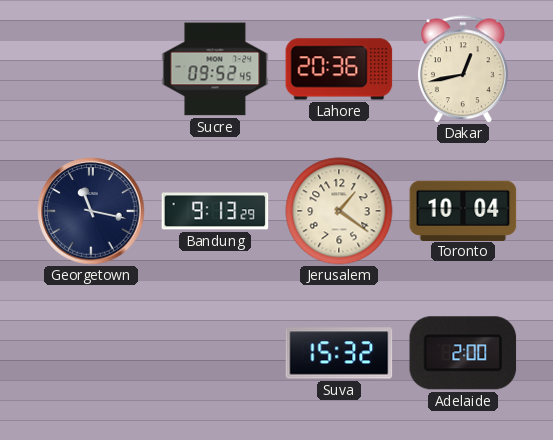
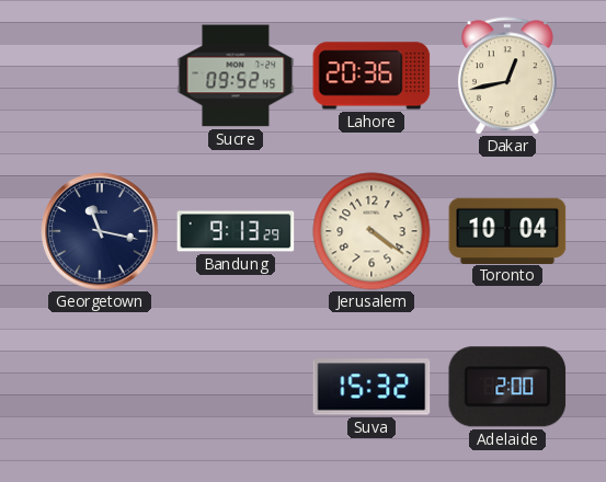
Jerusalem: 1:21 -> 4:21 (371, 231)
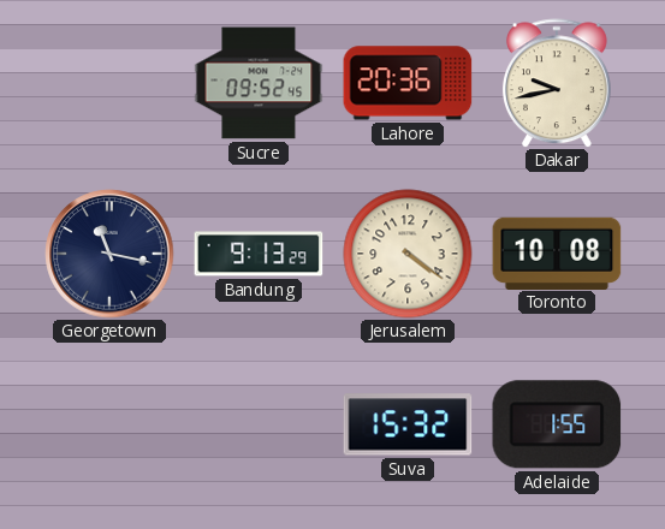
Dakar: 12:43 -> 9:43 (557, 83)
Toronto: 10:04 -> 10:08 (557, 252)
Adelaide: 2:00 -> 1:55 (557, 424)
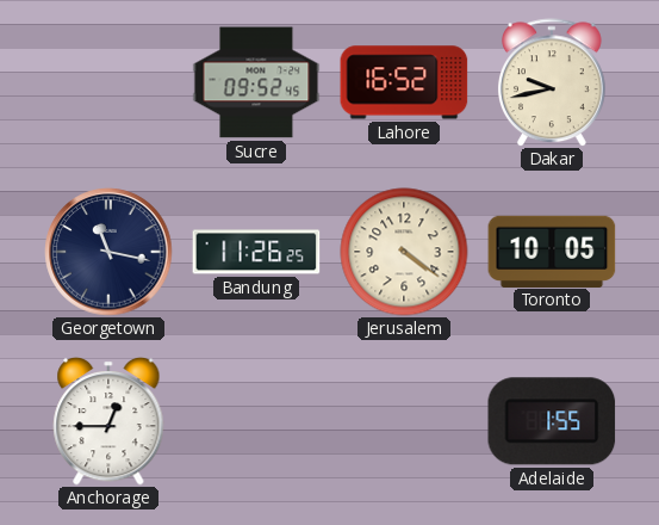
Lahore: 20:36 -> 16:52 (404, 82)
Bandung: 9:13 -> 11:26 (256, 252)
Toronto: 10:08 -> 10:05 (552, 251)
Anchorage: none -> 12:45 (108, 421)
Suva: 15:32 -> none (408, 424)
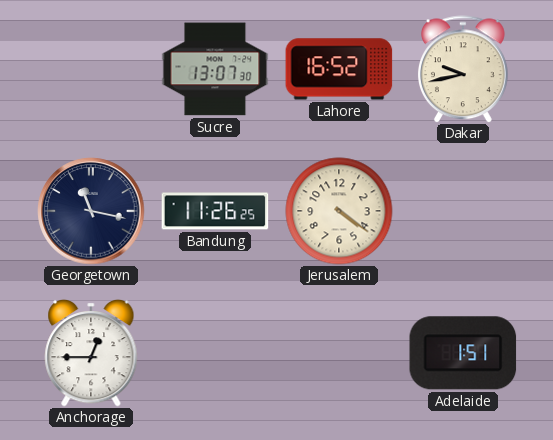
Sucre: 09:52 -> 13:07 (215, 69)
Toronto: 10:05 -> none (552, 251)
Adelaide: 1:55 -> 1:51 (463, 353)
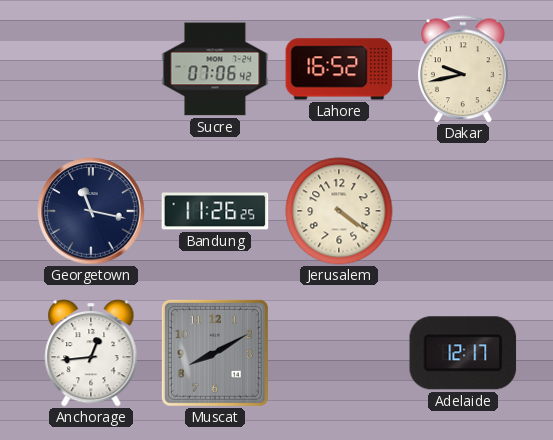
Sucre: 13:07 -> 07:06 (215, 69)
Anchorage: 12:45 -> 12:44 (91, 353)
Muscat: none -> 8:10 (215, 353)
Adelaide: 1:51 -> 12:17 (463, 353)
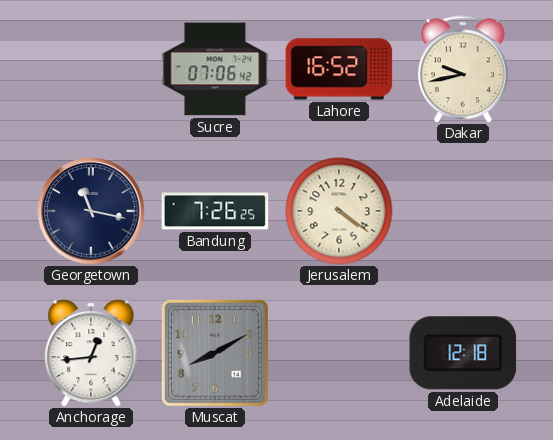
Bandung: 11:26 -> 7:26 (215, 211)
Adelaide: 12:17 -> 12:18 (463, 353)
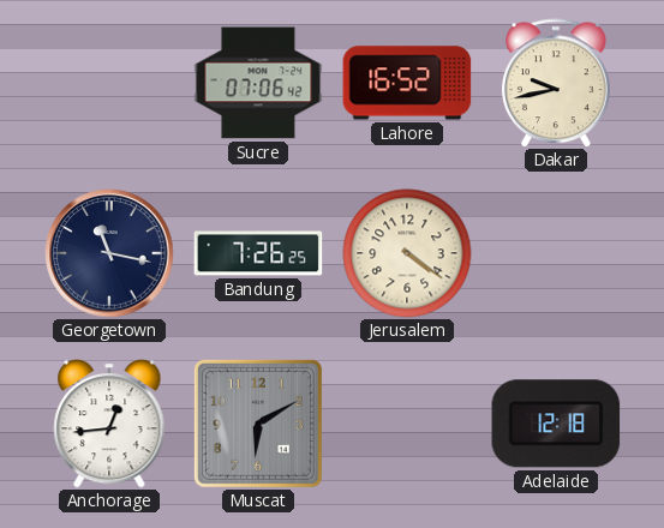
Muscat: 8:10 -> 6:10 (258, 424)
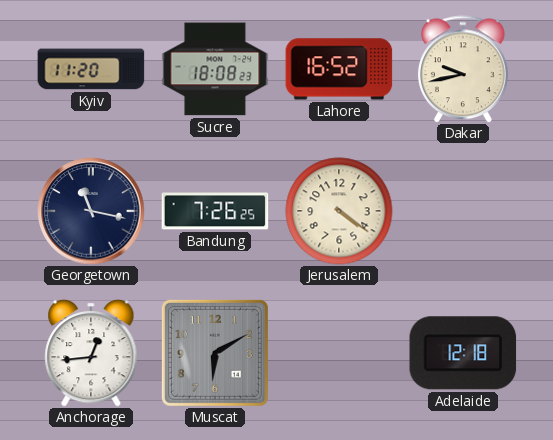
Kyiv: none -> 11:20 (91, 69)
Sucre: 07:06 -> 18:08 (215, 69)
